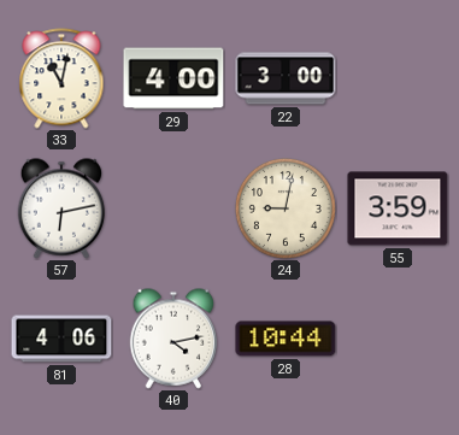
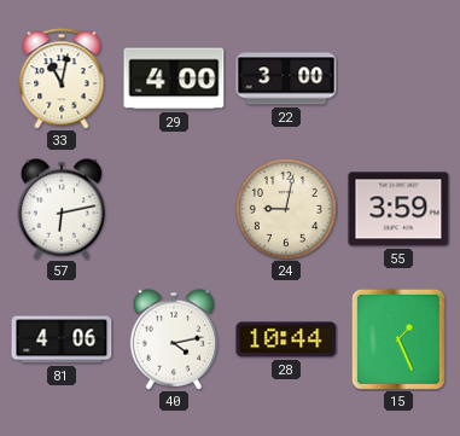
15: none -> 1:26 (398, 339)
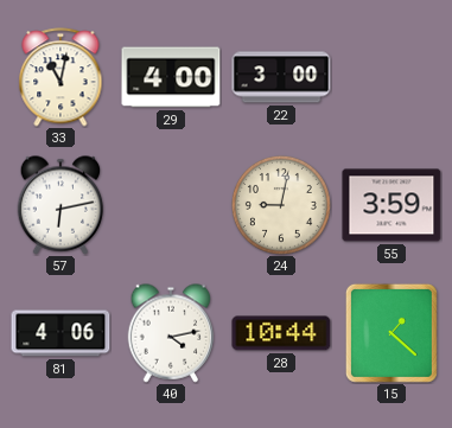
15: 1:26 -> 1:22 (391, 333)
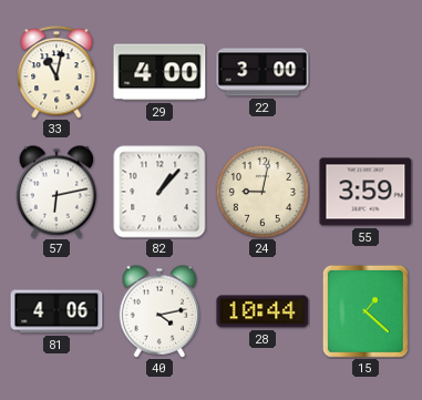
82: none -> 1:07 (159, 192)
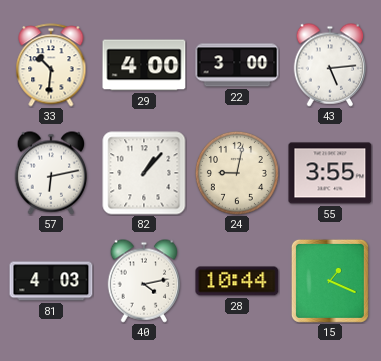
33: 11:02 -> 10:31 (51, 65)
43: none -> 5:14 (330, 65)
55: 3:59 -> 3:55 (330, 173)
81: 4:06 -> 4:03 (51, 281)
15: 1:22 -> 1:19 (330, 281)
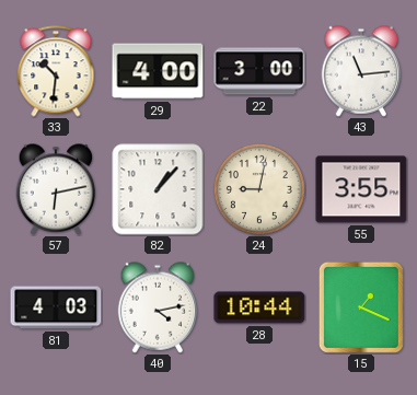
43: 5:14 -> 11:14 (361, 71)
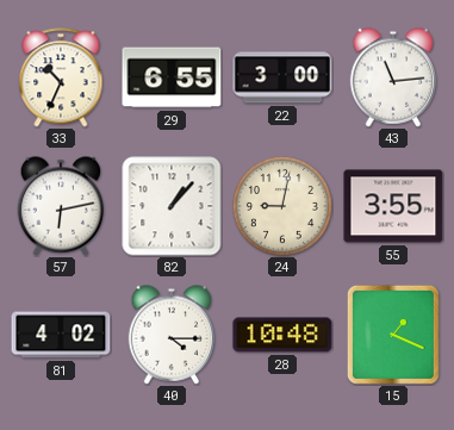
33: 10:31 -> 10:34 (61, 77)
29: 4:00 -> 6:55 (172, 77)
81: 4:03 -> 4:02 (61, 335)
40: 4:13 -> 4:15 (172, 335)
28: 10:44 -> 10:48 (282, 335)
